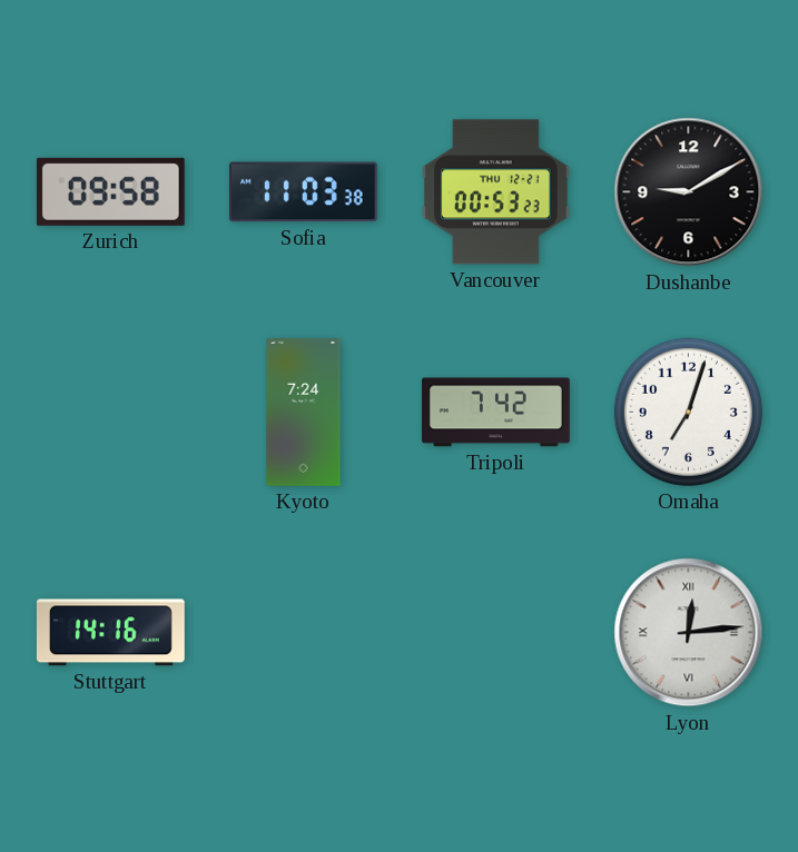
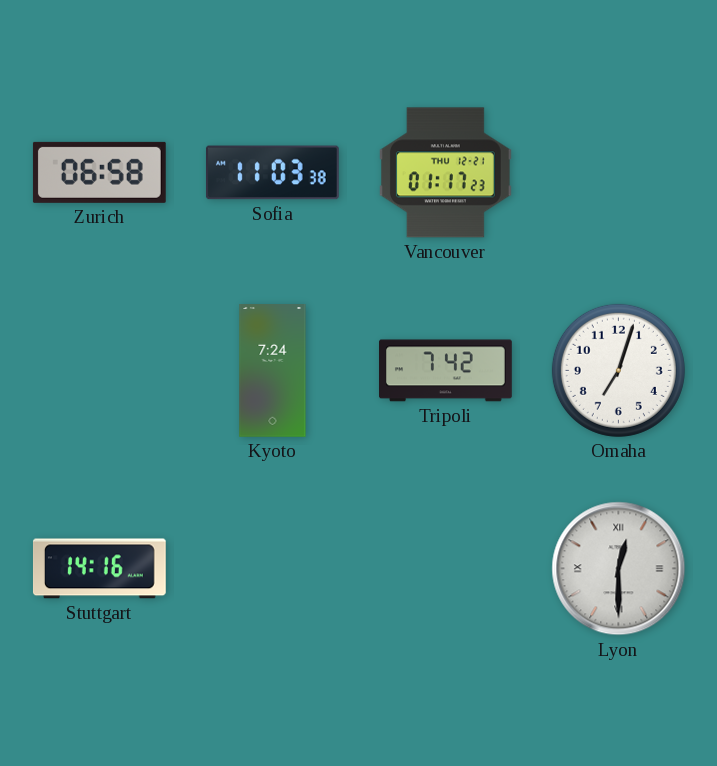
Zurich: 09:58 -> 06:58 (99, 172)
Vancouver: 00:53 -> 01:17 (445, 173)
Dushanbe: 9:10 -> none (689, 192)
Lyon: 12:14 -> 12:30 (619, 569)
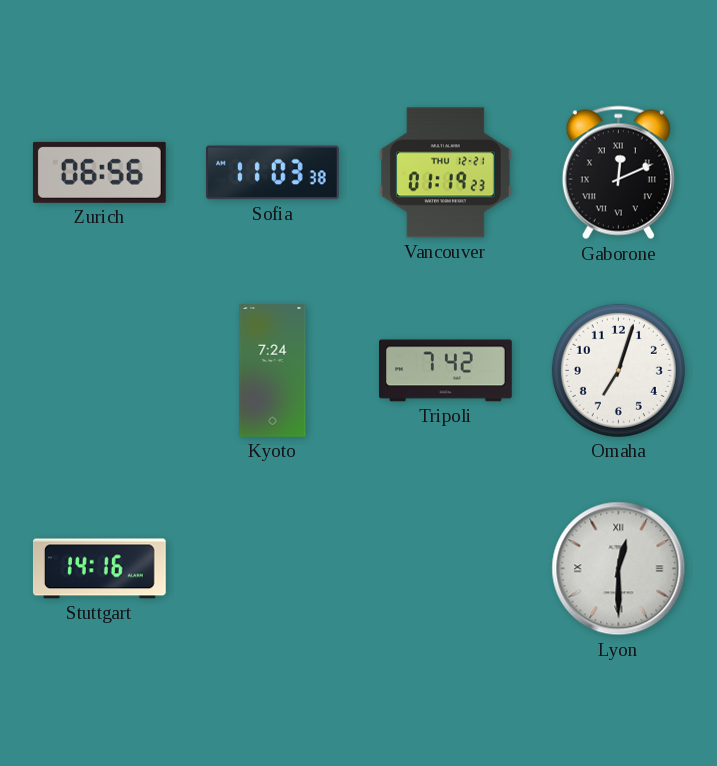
Zurich: 06:58 -> 06:56 (99, 172)
Vancouver: 01:17 -> 01:19 (445, 173)
Gaborone: none -> 12:11 (618, 173)
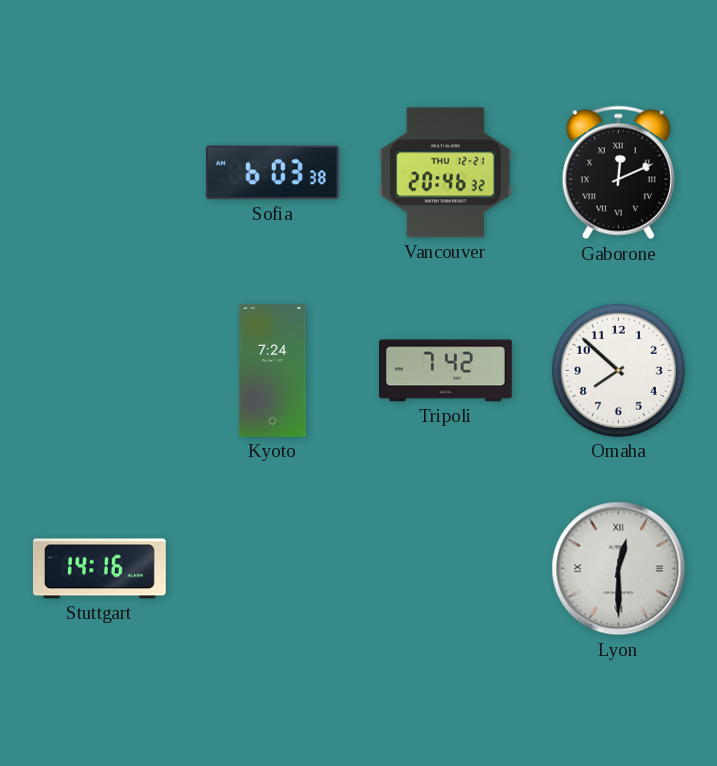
Zurich: 06:56 -> none (99, 172)
Sofia: 11:03 -> 6:03 (272, 173)
Vancouver: 01:19 -> 20:46 (445, 173)
Omaha: 7:03 -> 7:52 (618, 370)
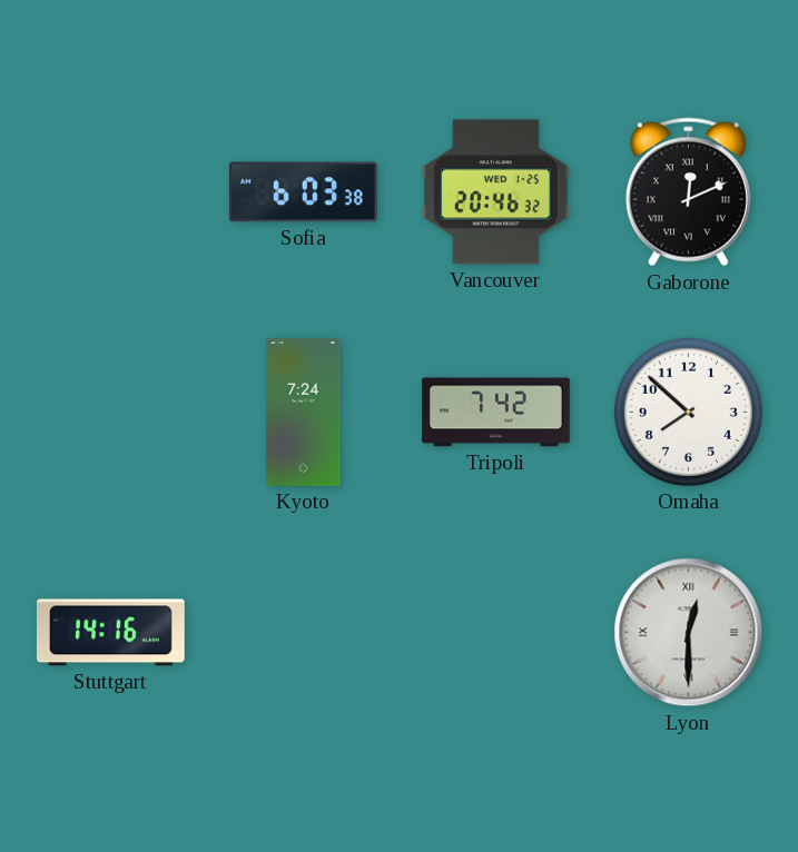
Vancouver date: THU 12-21 -> WED 1-25 (495, 192)
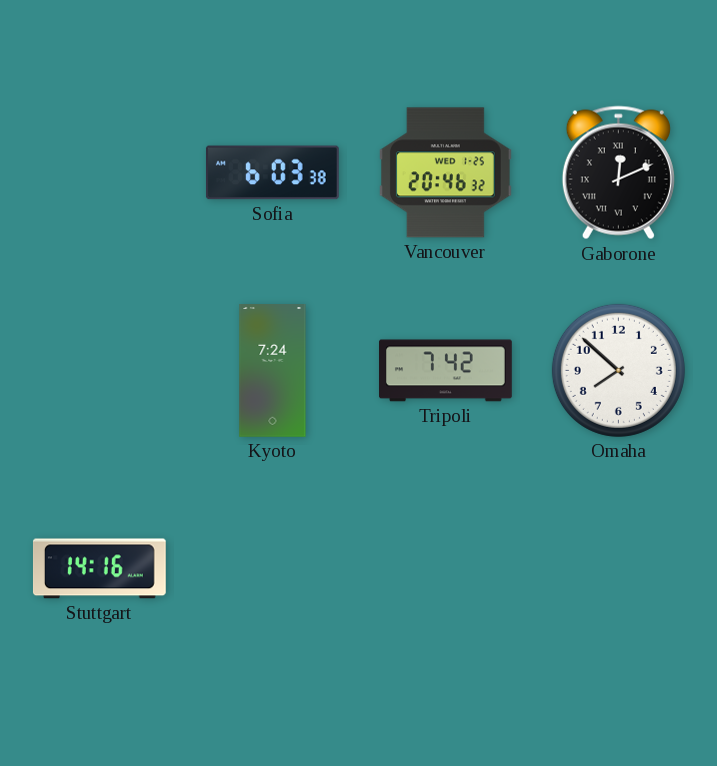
Lyon: 12:30 -> none (689, 633)
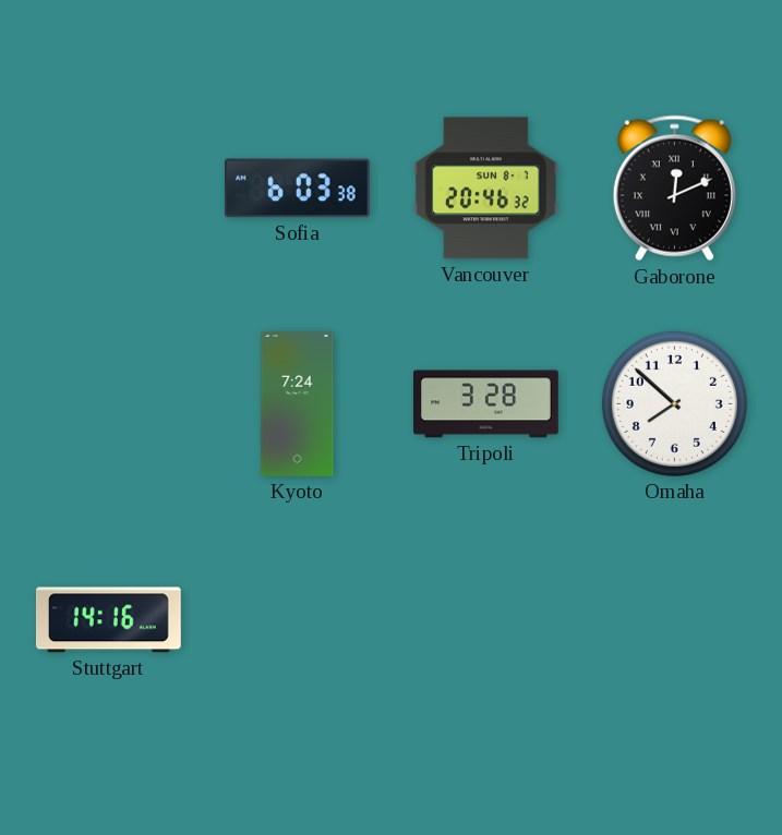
Vancouver date: WED 1-25 -> SUN 8-7 (485, 189)
Tripoli: 7:42 -> 3:28 (486, 404)
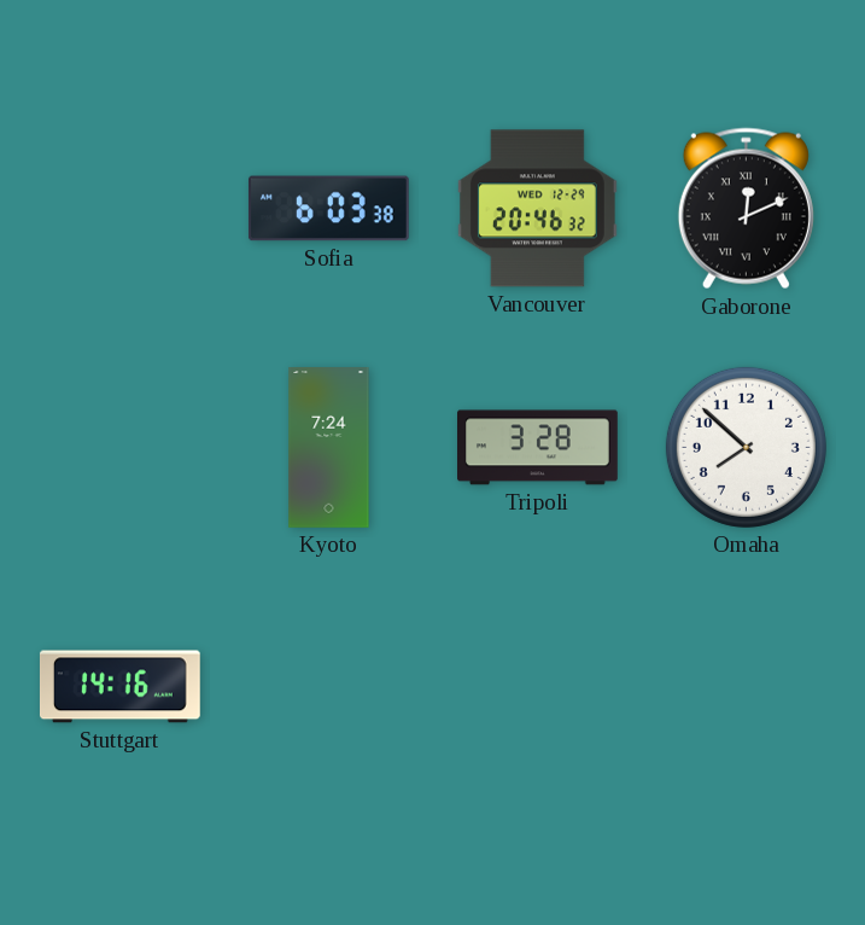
Vancouver date: SUN 8-7 -> WED 12-29 (537, 209)
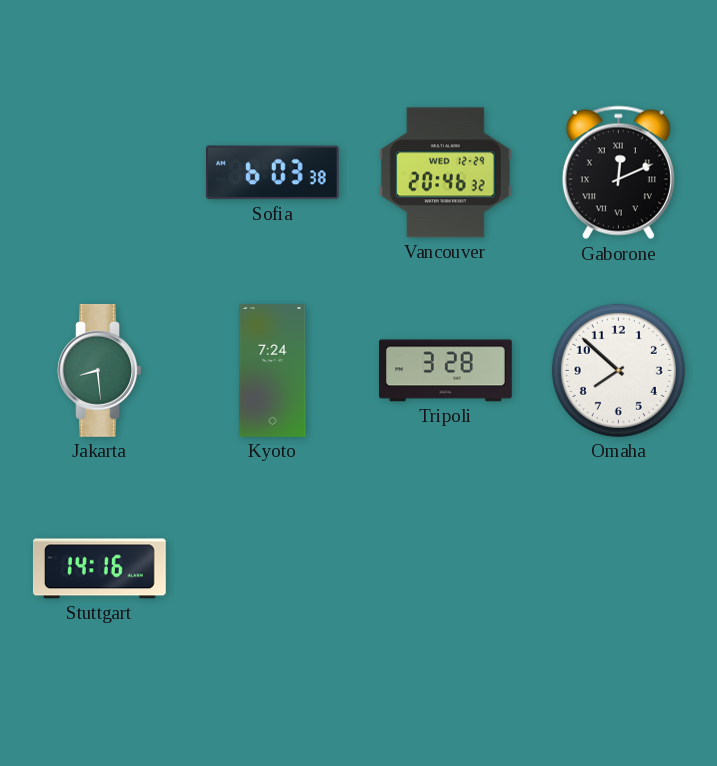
Jakarta: none -> 8:29 (99, 370)
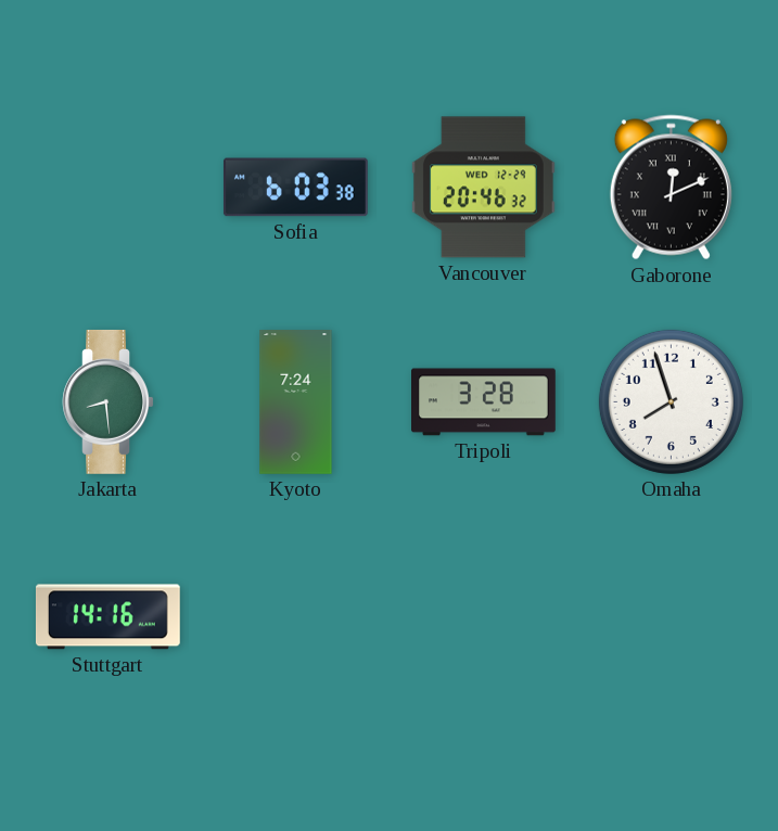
Omaha: 7:52 -> 7:57 (671, 401)
